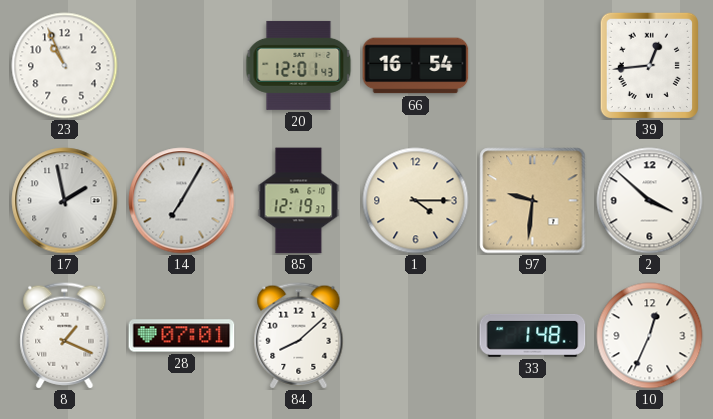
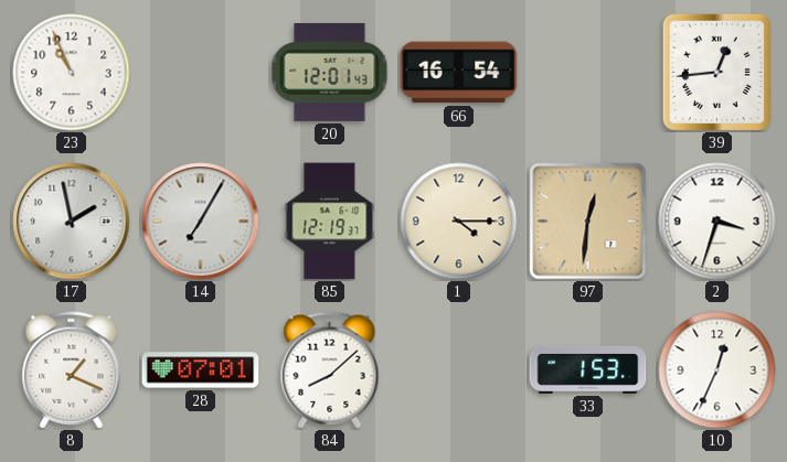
97: 9:31 -> 12:31 (588, 222)
2: 3:52 -> 3:33 (717, 222)
33: 1:48 -> 1:53 (588, 369)
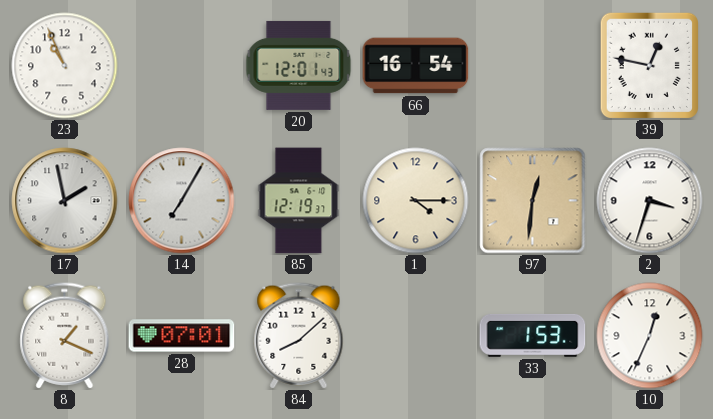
39: 12:44 -> 12:47 (649, 65)
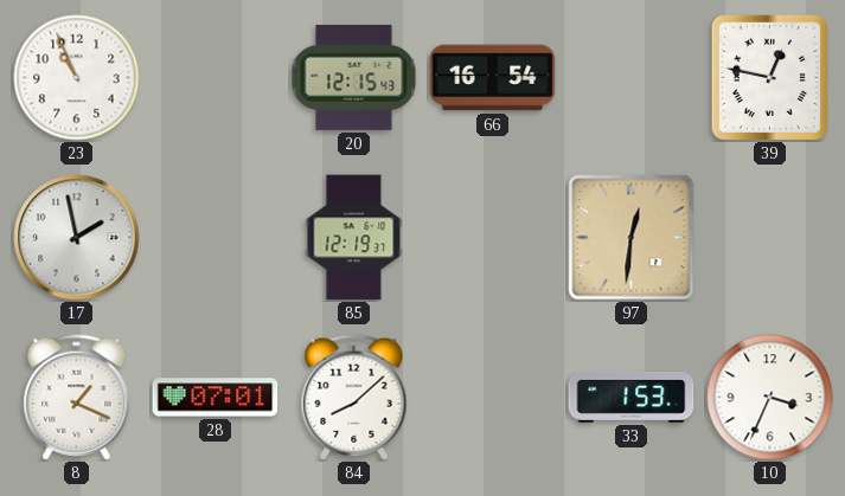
20: 12:01 -> 12:15 (354, 77)
14: 7:05 -> none (182, 201)
1: 4:15 -> none (416, 201)
2: 3:33 -> none (650, 201)
10: 12:34 -> 3:34 (770, 398)
